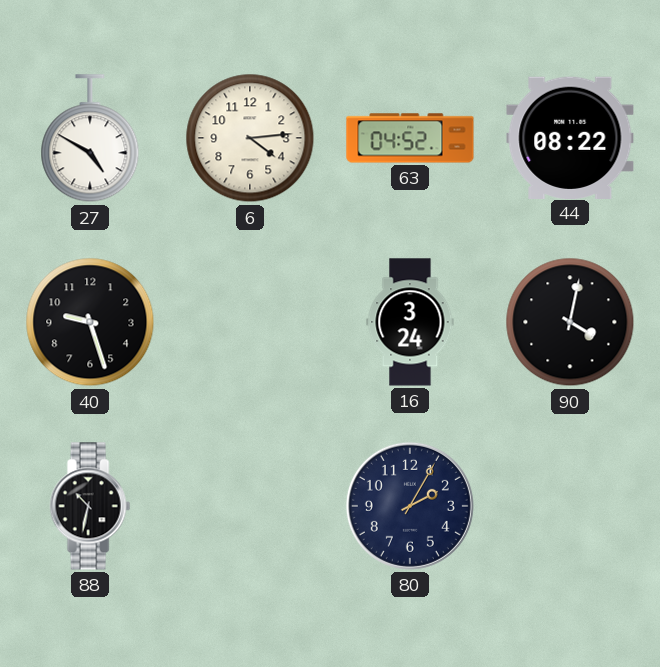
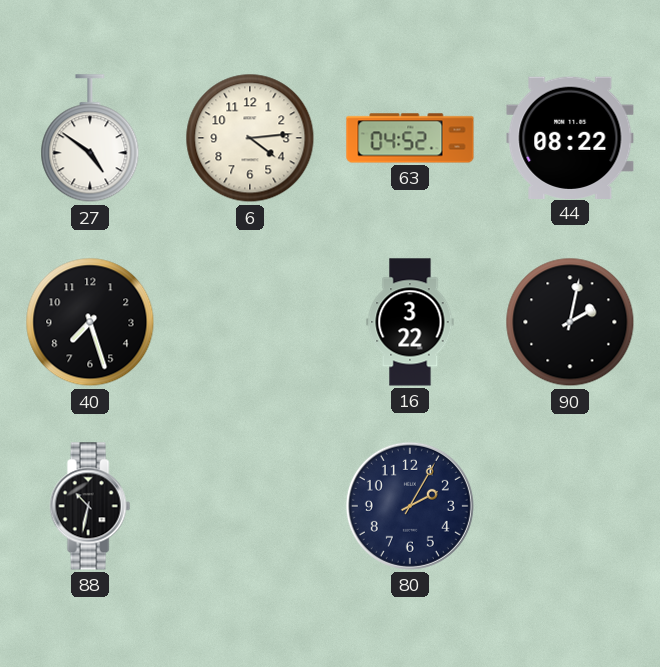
27: 4:50 -> 4:51 (90, 139)
40: 9:27 -> 7:27 (90, 322)
16: 3:24 -> 3:22 (410, 322)
90: 4:02 -> 2:02 (570, 322)
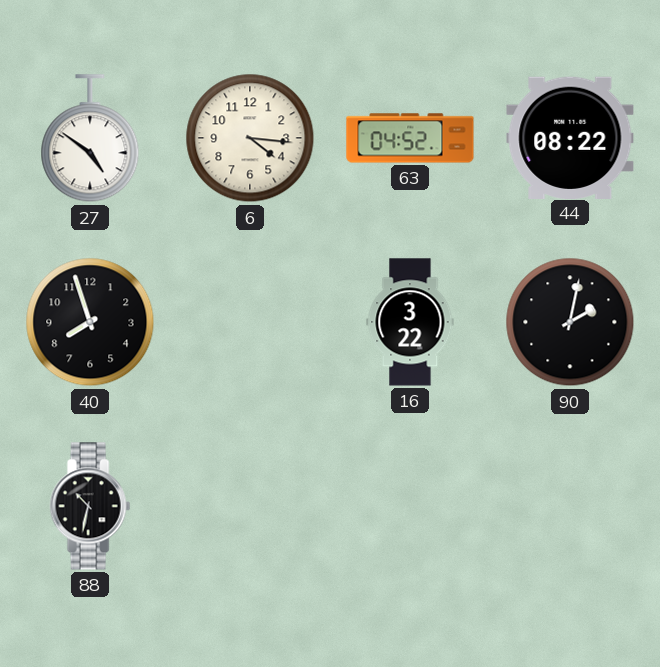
6: 4:14 -> 4:16 (250, 138)
40: 7:27 -> 7:57 (90, 322)
80: 2:05 -> none (410, 506)
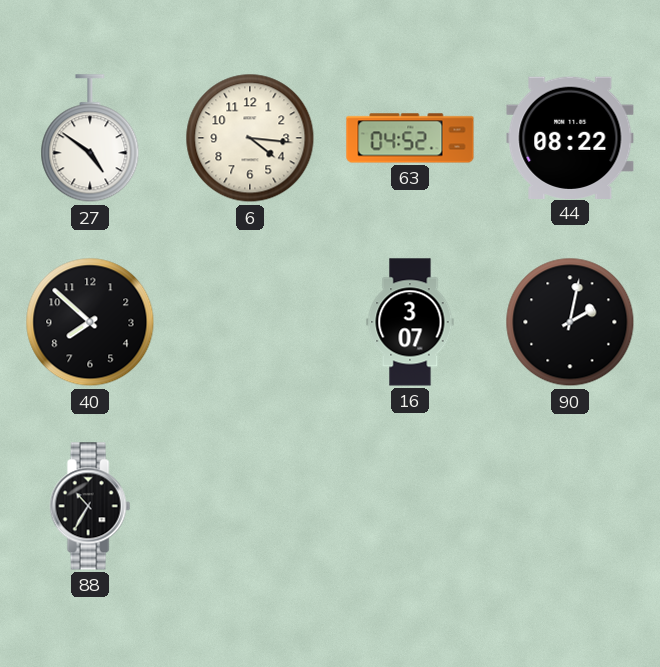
40: 7:57 -> 7:52 (90, 322)
16: 3:22 -> 3:07 (410, 322)
88: 10:32 -> 10:35 (90, 506)
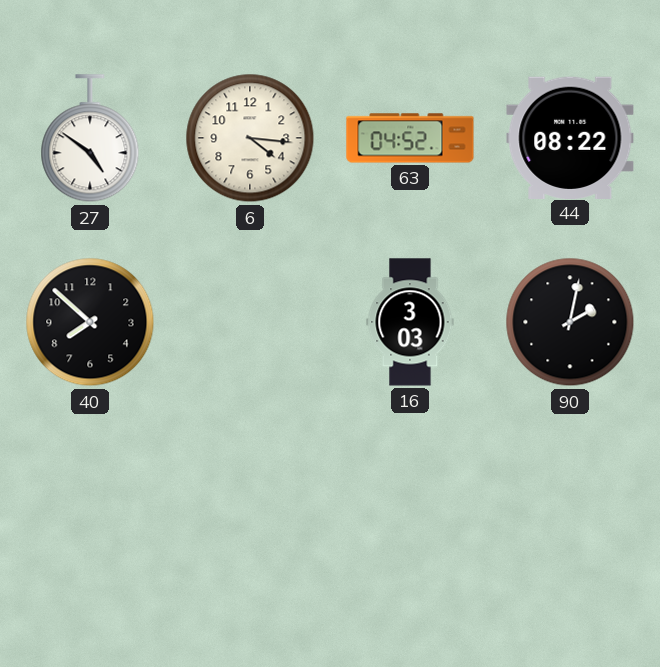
16: 3:07 -> 3:03 (410, 322)
88: 10:35 -> none (90, 506)
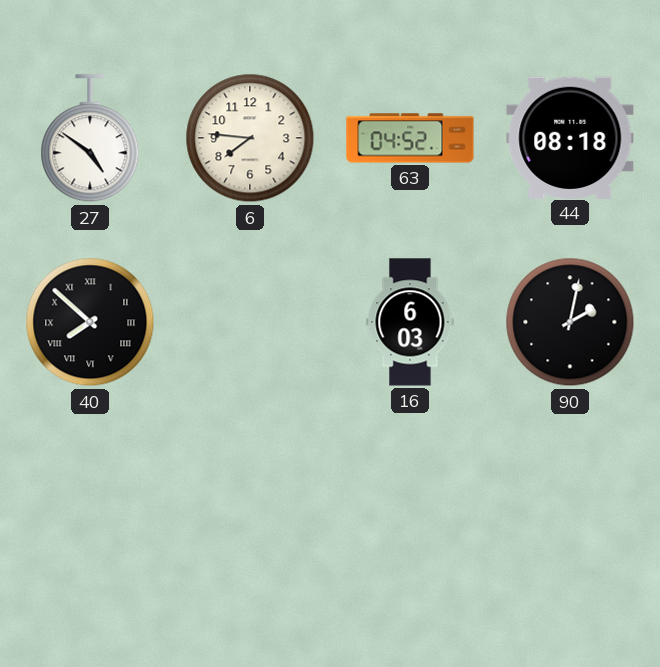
6: 4:16 -> 7:46 (250, 138)
44: 08:22 -> 08:18 (570, 137)
40 numerals: Arabic -> Roman (90, 322)
16: 3:03 -> 6:03 (410, 322)
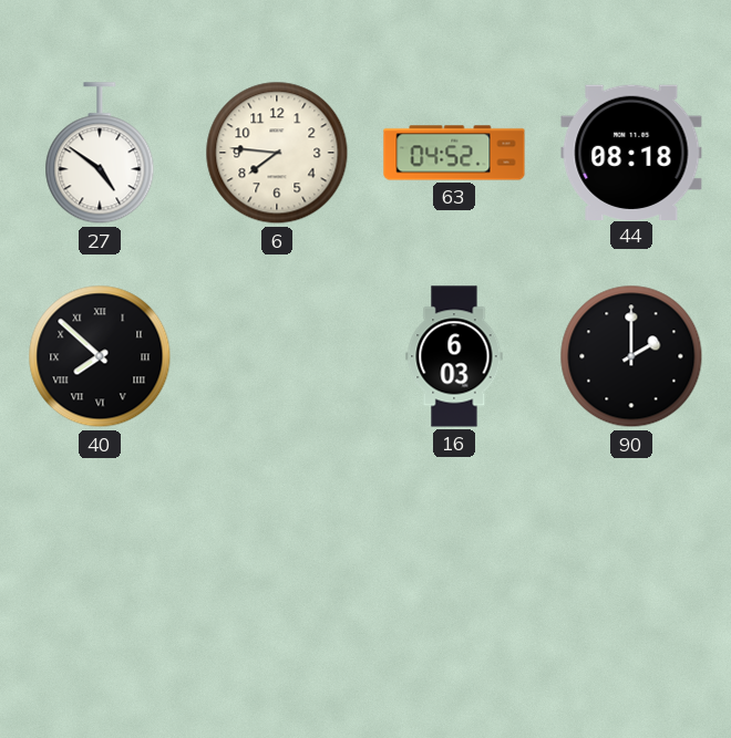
90: 2:02 -> 2:00 (631, 356)
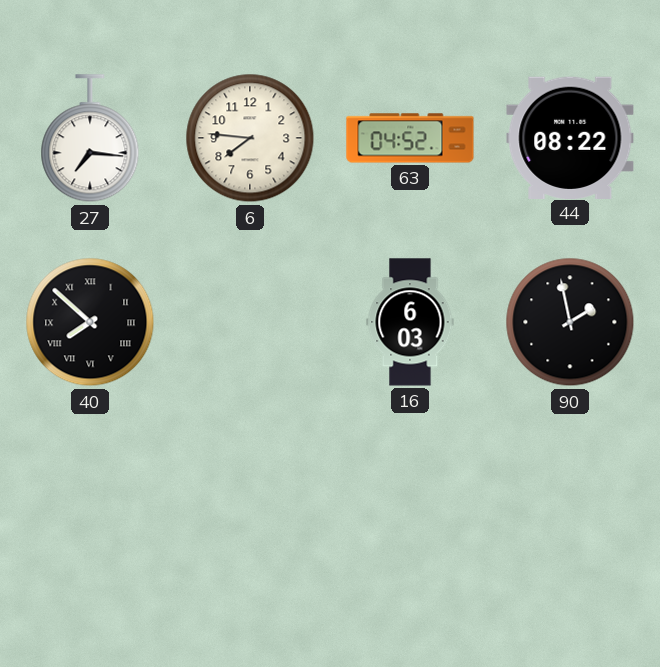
27: 4:51 -> 7:16 (90, 139)
44: 08:18 -> 08:22 (570, 137)
90: 2:00 -> 1:58 (570, 322)
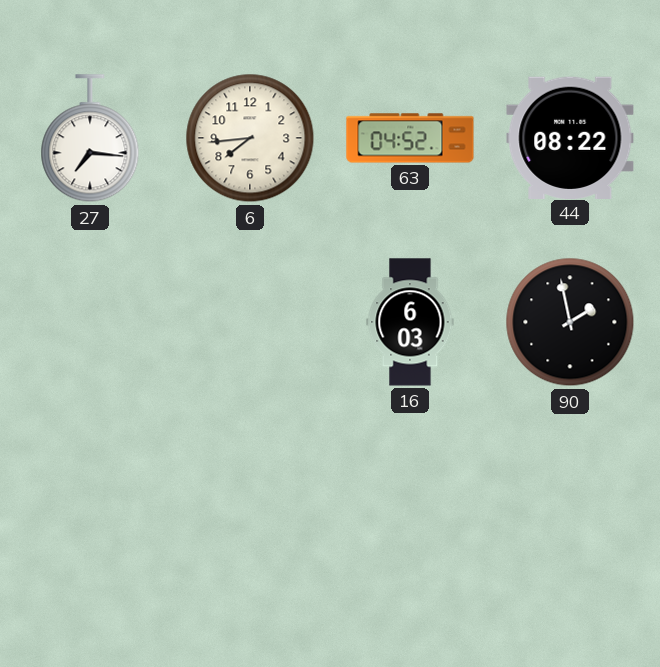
6: 7:46 -> 7:44 (250, 138)
40: 7:52 -> none (90, 322)
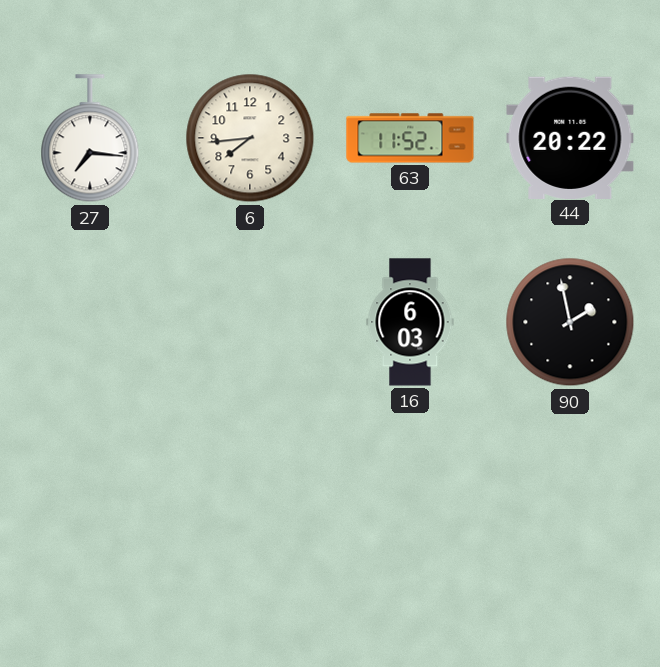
63: 04:52 -> 11:52 (410, 138)
44: 08:22 -> 20:22 (570, 137)
